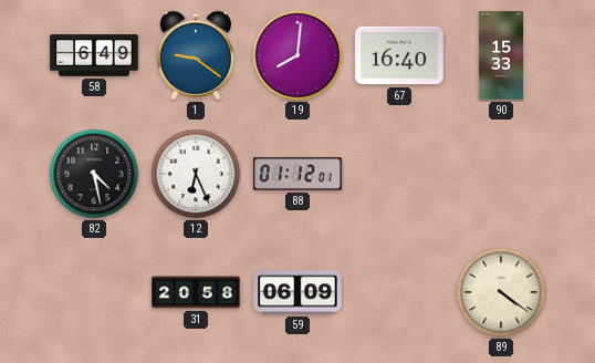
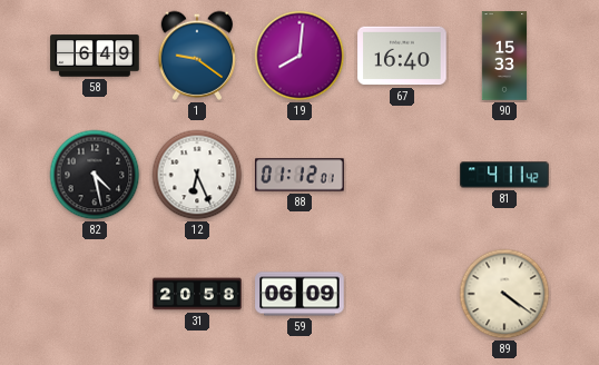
81: none -> 4:11 (504, 175)
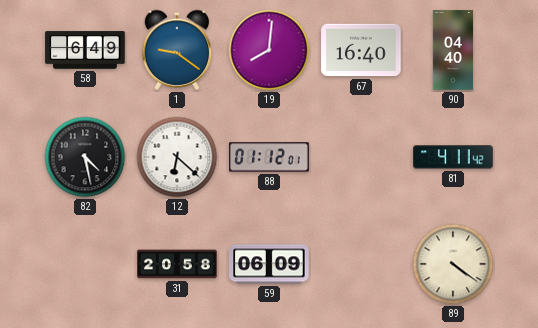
90: 15:33 -> 04:40 (453, 50)
12: 6:26 -> 6:22 (177, 157)
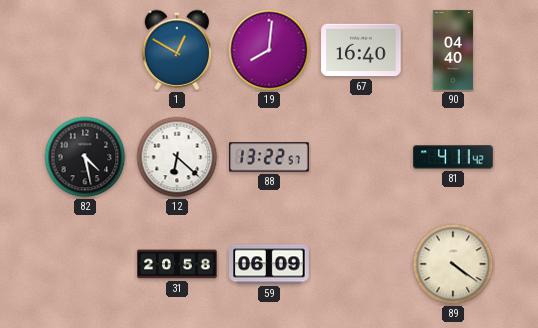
58: 6:49 -> none (85, 50)
1: 9:21 -> 12:50 (177, 50)
88: 01:12 -> 13:22 (269, 157)
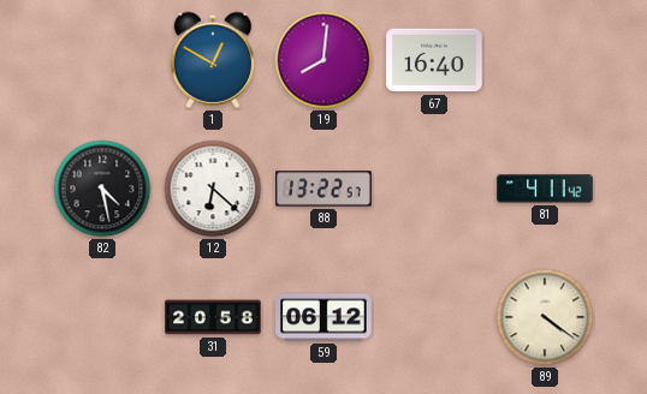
90: 04:40 -> none (453, 50)
59: 06:09 -> 06:12 (323, 317)
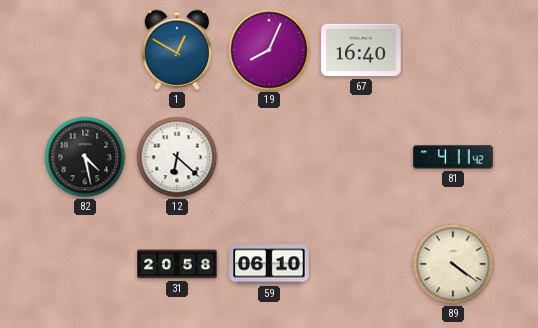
19: 8:01 -> 8:04 (269, 50)
88: 13:22 -> none (323, 189)
59: 06:12 -> 06:10 (269, 264)
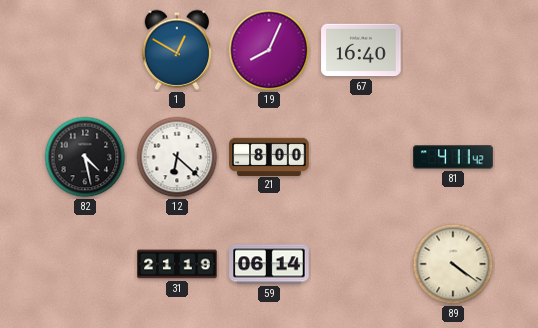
21: none -> 8:00 (269, 156)
31: 20:58 -> 21:19 (177, 264)
59: 06:10 -> 06:14 (269, 264)
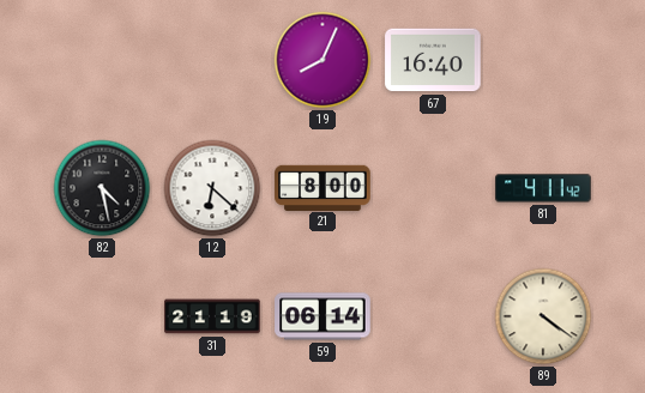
1: 12:50 -> none (177, 50)
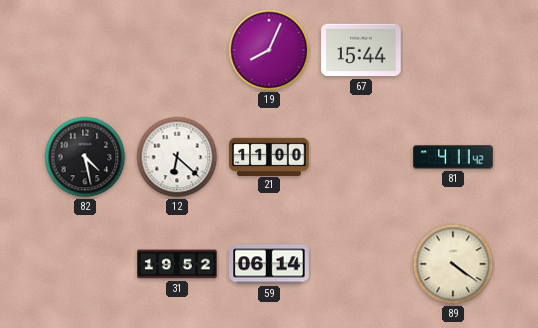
67: 16:40 -> 15:44 (361, 50)
21: 8:00 -> 11:00 (269, 156)
31: 21:19 -> 19:52 (177, 264)
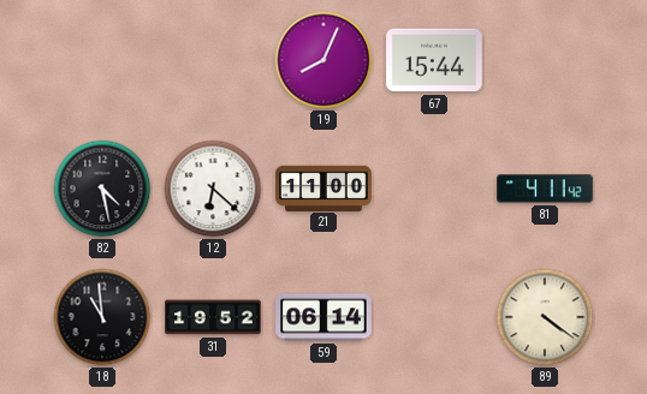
18: none -> 10:59 (102, 317)
